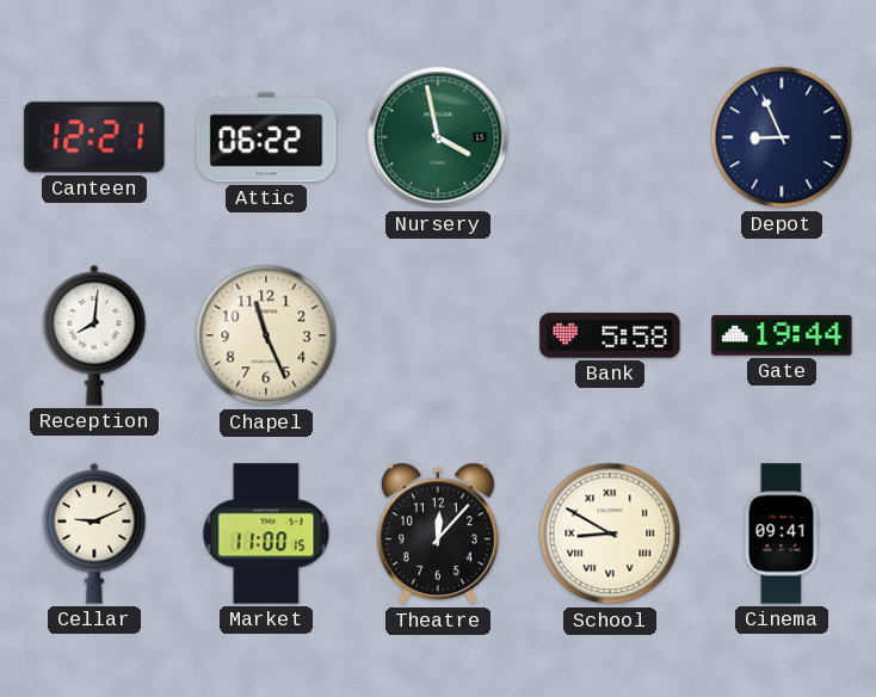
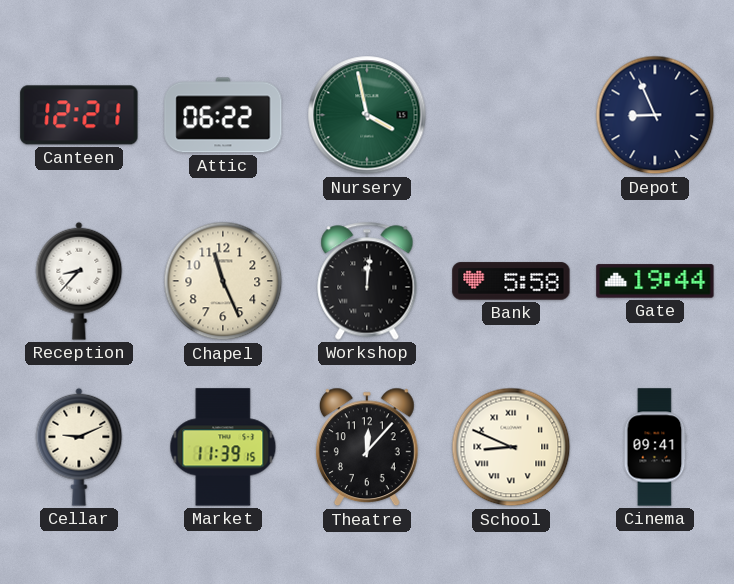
Reception: 8:01 -> 8:37 (79, 281)
Workshop: none -> 12:01 (367, 281)
Market: 11:00 -> 11:39 (223, 447)
School: 8:50 -> 8:49 (511, 447)
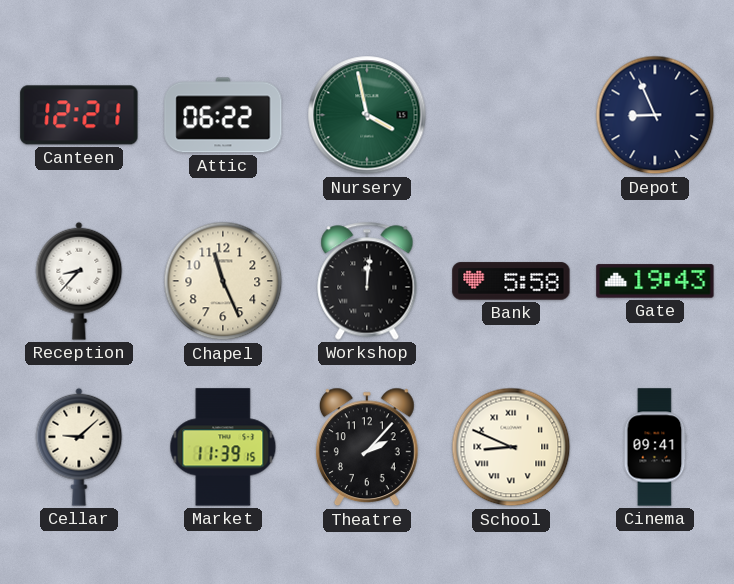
Gate: 19:44 -> 19:43 (655, 281)
Cellar: 9:11 -> 9:08 (79, 447)
Theatre: 12:07 -> 2:07 (367, 447)
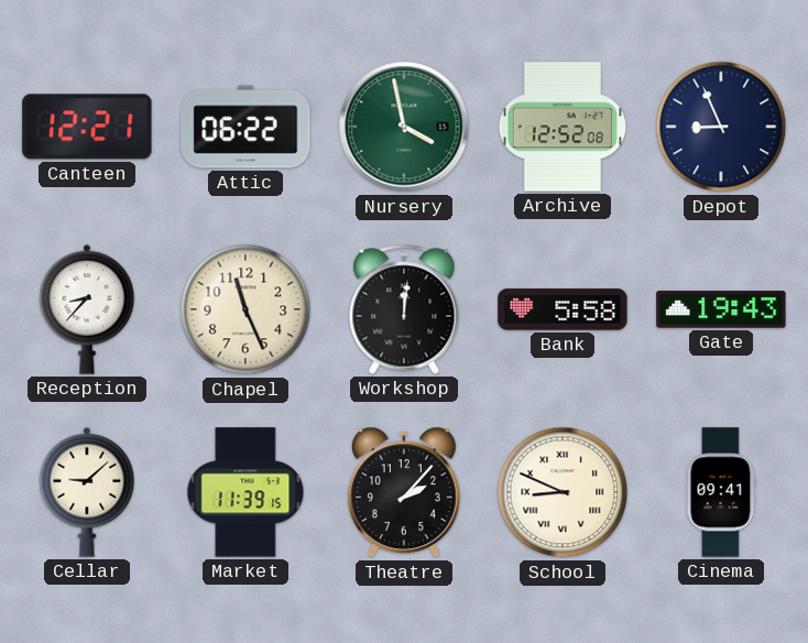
Archive: none -> 12:52 (563, 127)
